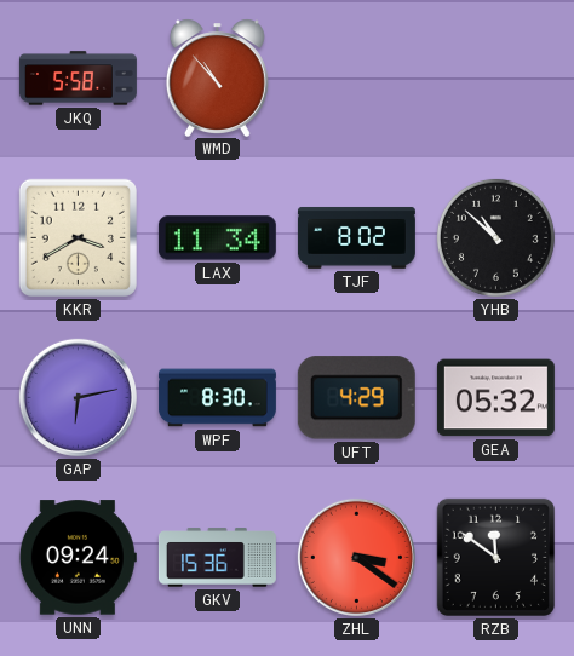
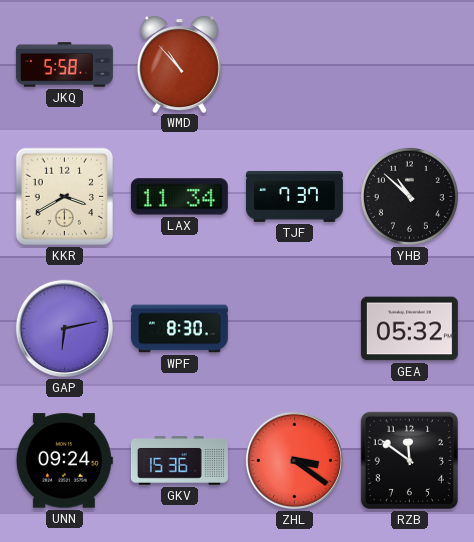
TJF: 8:02 -> 7:37 (294, 196)
UFT: 4:29 -> none (356, 398)
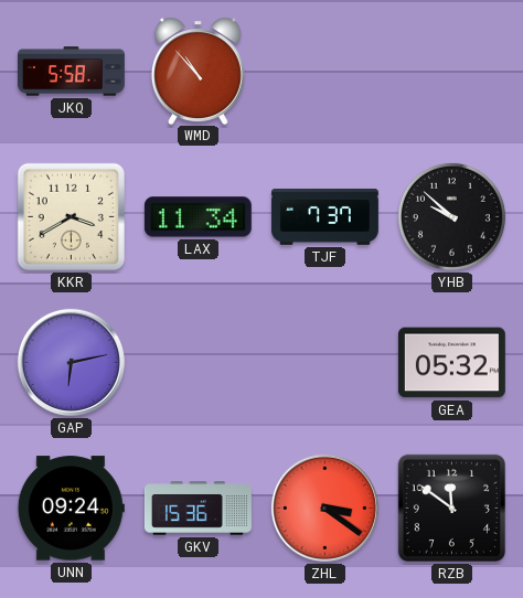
YHB: 10:52 -> 9:52 (451, 216)
WPF: 8:30 -> none (179, 329)
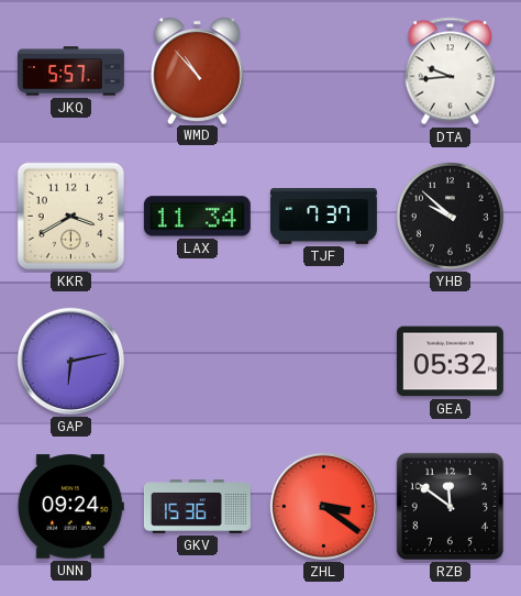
JKQ: 5:58 -> 5:57 (70, 71)
DTA: none -> 9:44 (451, 71)
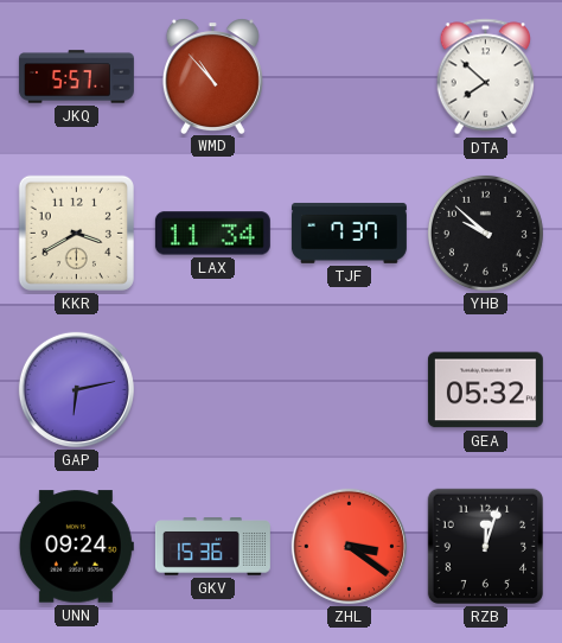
DTA: 9:44 -> 7:52 (486, 77)
RZB: 11:51 -> 12:03 (485, 546)
